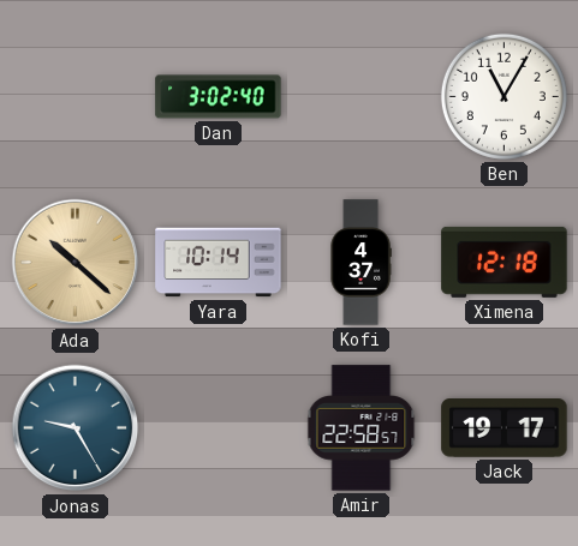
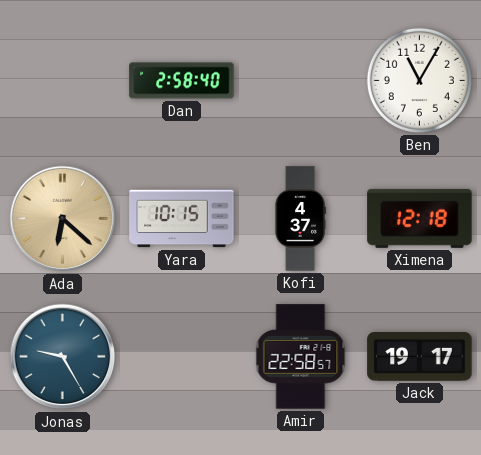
Dan: 3:02 -> 2:58 (182, 81)
Ada: 10:22 -> 6:22 (63, 219)
Yara: 10:14 -> 10:15 (182, 219)
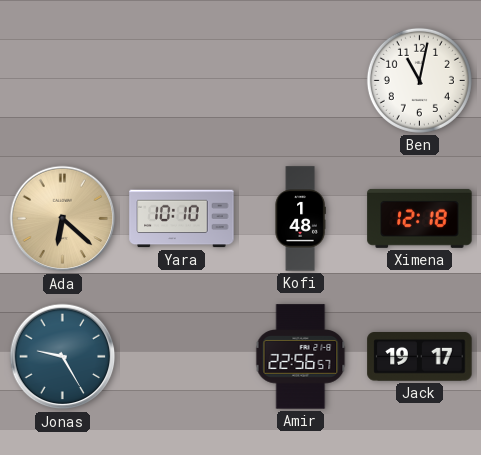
Dan: 2:58 -> none (182, 81)
Ben: 11:05 -> 11:02 (419, 80)
Yara: 10:15 -> 10:10 (182, 219)
Kofi: 4:37 -> 1:48 (300, 219)
Amir: 22:58 -> 22:56 (301, 357)
